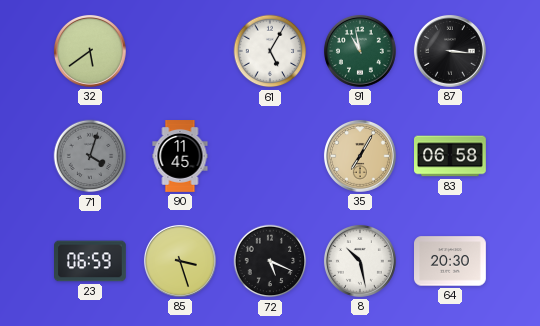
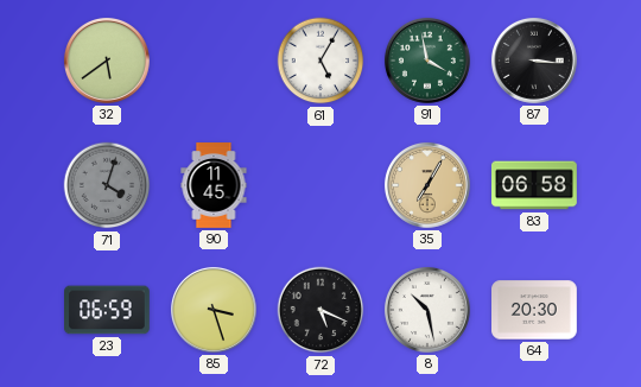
91: 10:58 -> 3:58 (427, 61)
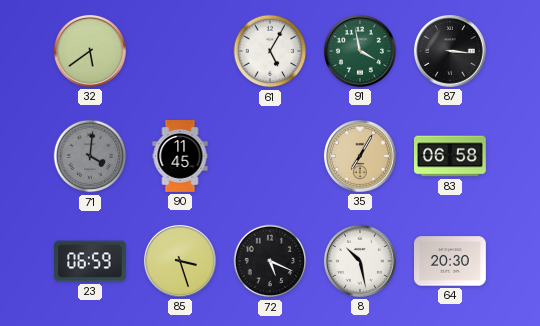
71: 4:03 -> 4:01 (90, 156)
